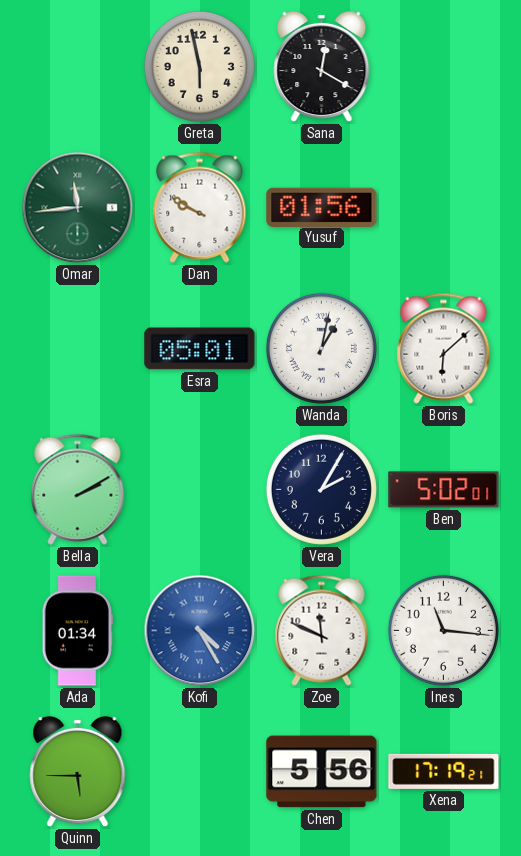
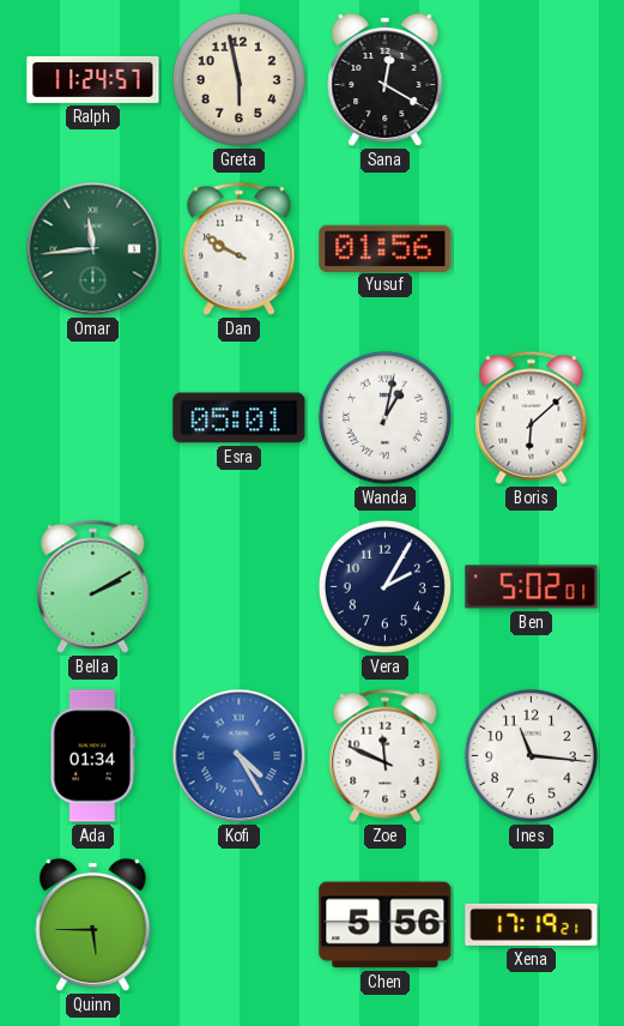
Ralph: none -> 11:24 (93, 79)
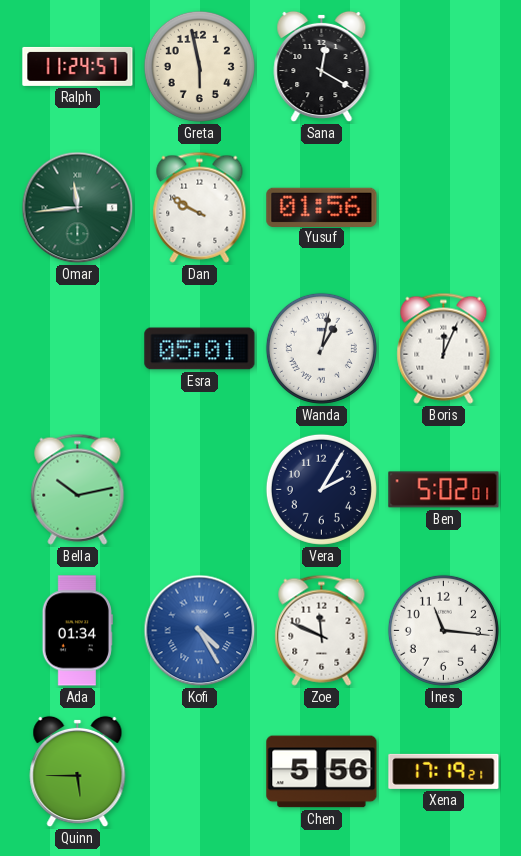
Boris: 6:08 -> 12:04 (444, 348)
Bella: 2:10 -> 10:13 (78, 489)
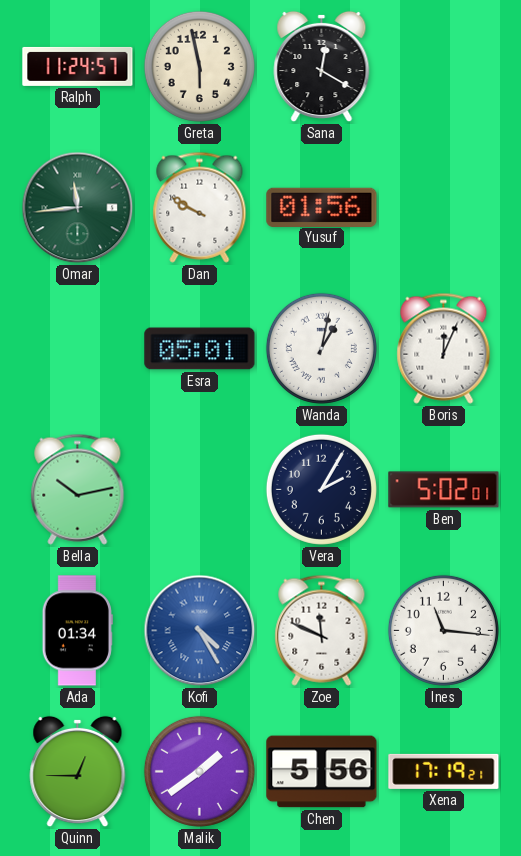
Quinn: 5:45 -> 12:45 (78, 772)
Malik: none -> 1:39 (199, 771)
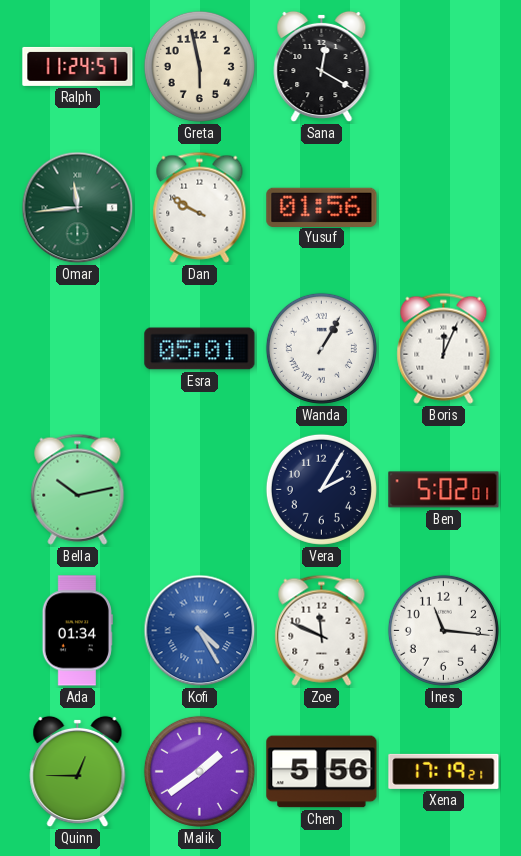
Wanda: 1:02 -> 1:05 (321, 348)
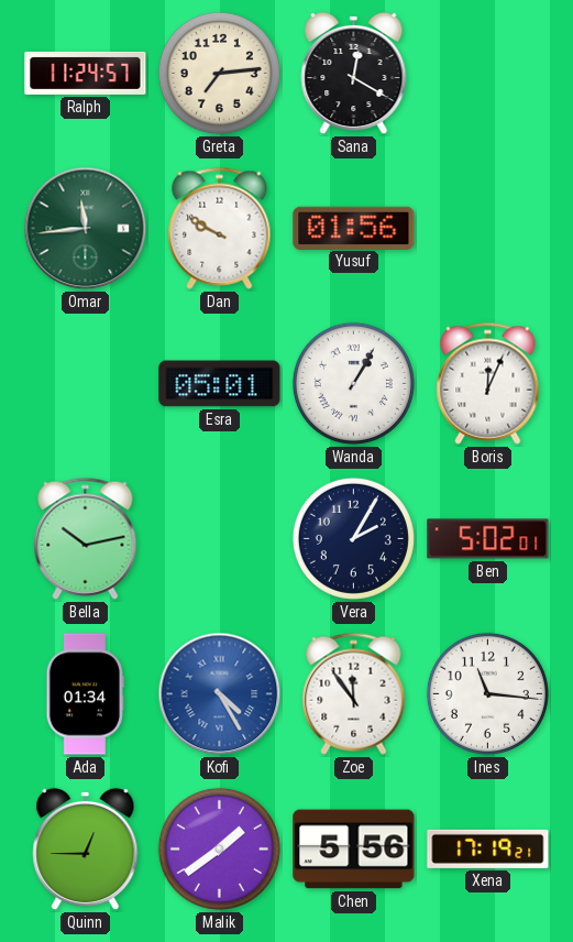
Greta: 5:58 -> 7:14 (219, 73)
Zoe: 11:49 -> 11:54 (354, 693)
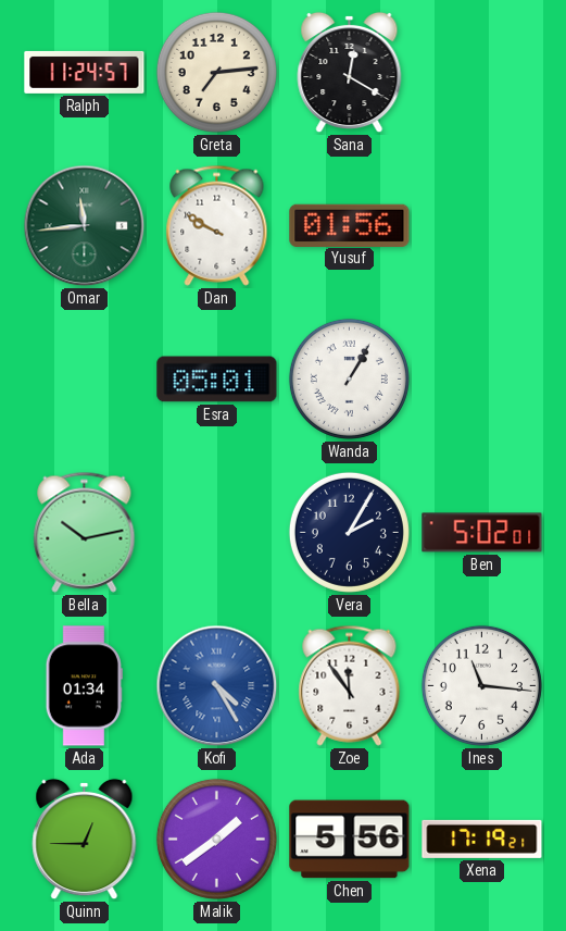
Boris: 12:04 -> none (488, 383)
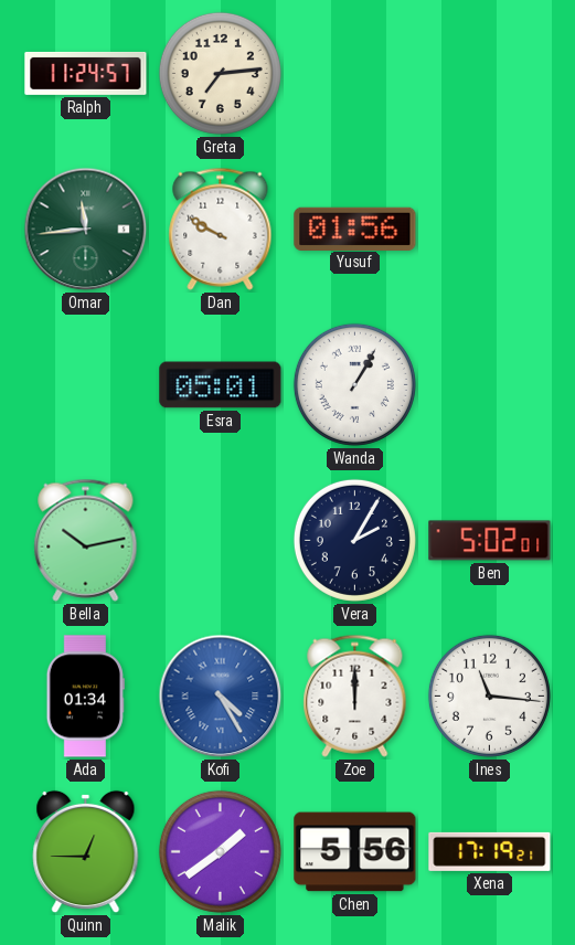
Sana: 12:20 -> none (350, 73)
Zoe: 11:54 -> 12:00 (355, 696)
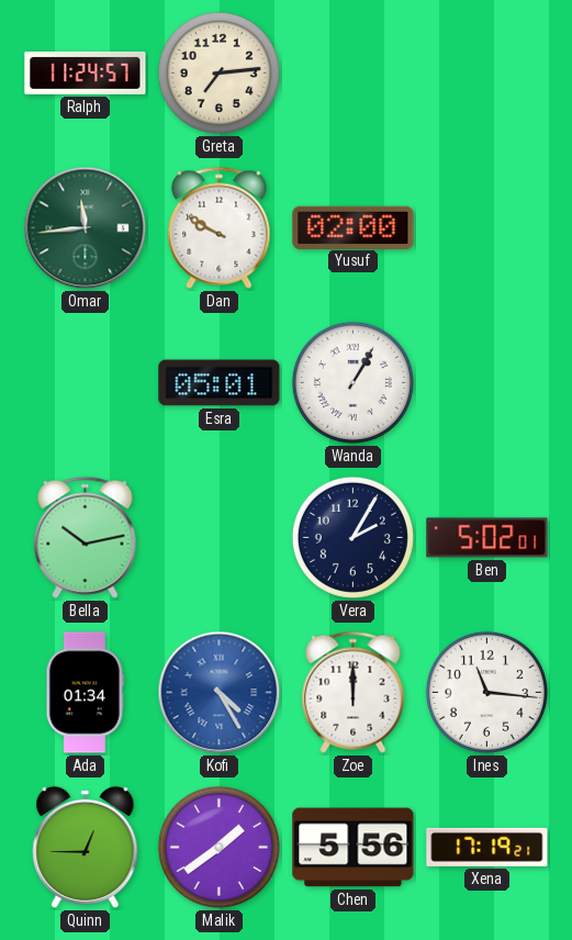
Yusuf: 01:56 -> 02:00 (354, 227)
